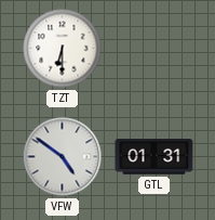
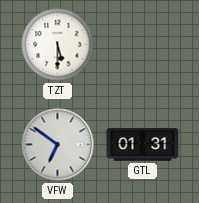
TZT: 6:30 -> 5:30 (58, 45)
VFW: 4:51 -> 6:51 (58, 145)
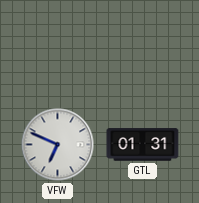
TZT: 5:30 -> none (58, 45)
VFW: 6:51 -> 6:49 (58, 145)
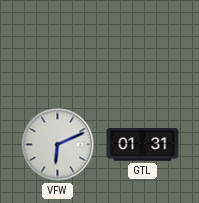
VFW: 6:49 -> 6:11 (58, 145)
